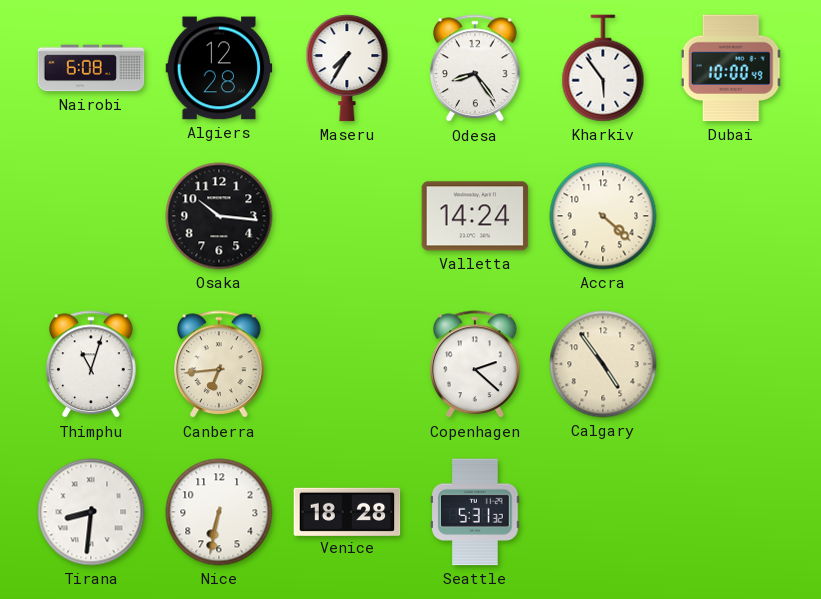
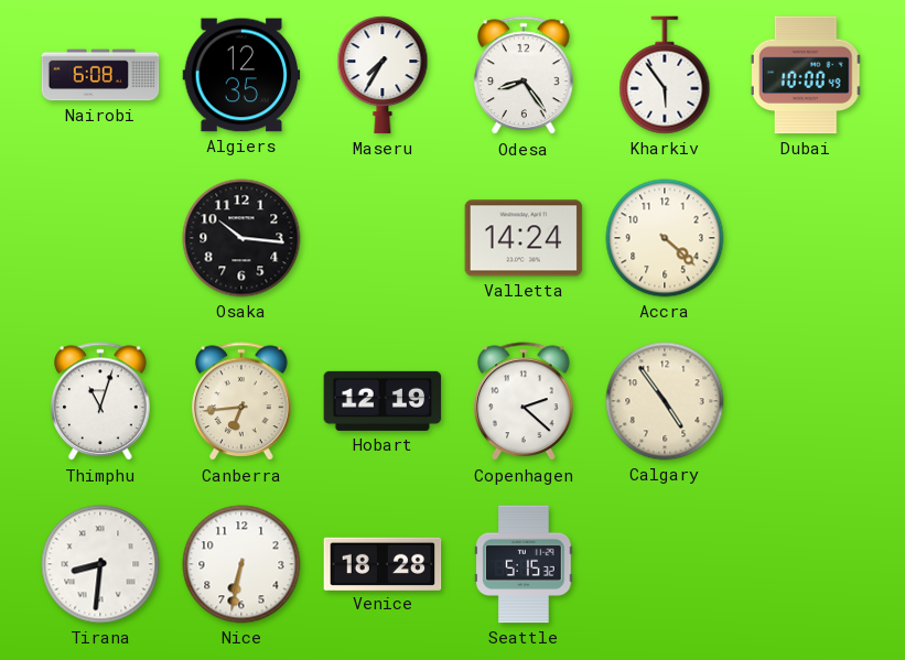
Algiers: 12:28 -> 12:35 (241, 75)
Hobart: none -> 12:19 (383, 401)
Seattle: 5:31 -> 5:15 (524, 564)
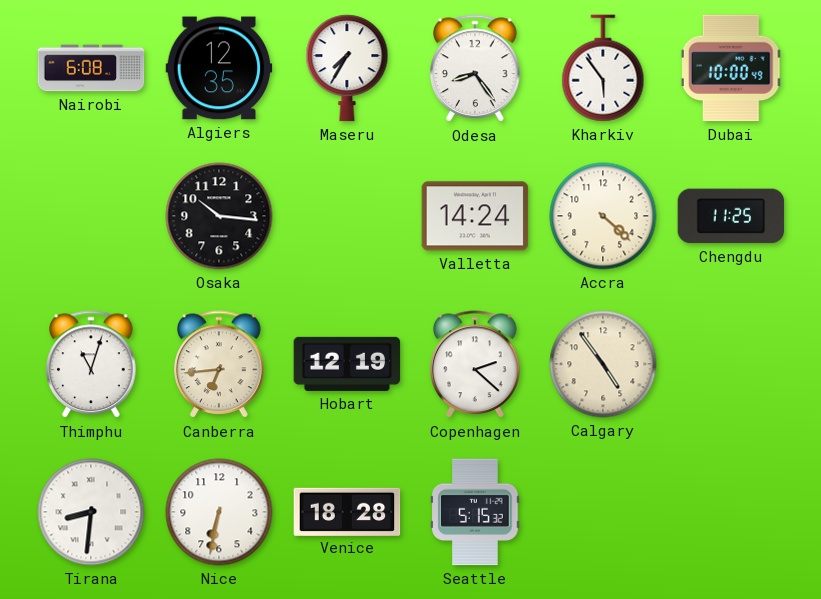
Chengdu: none -> 11:25 (731, 216)
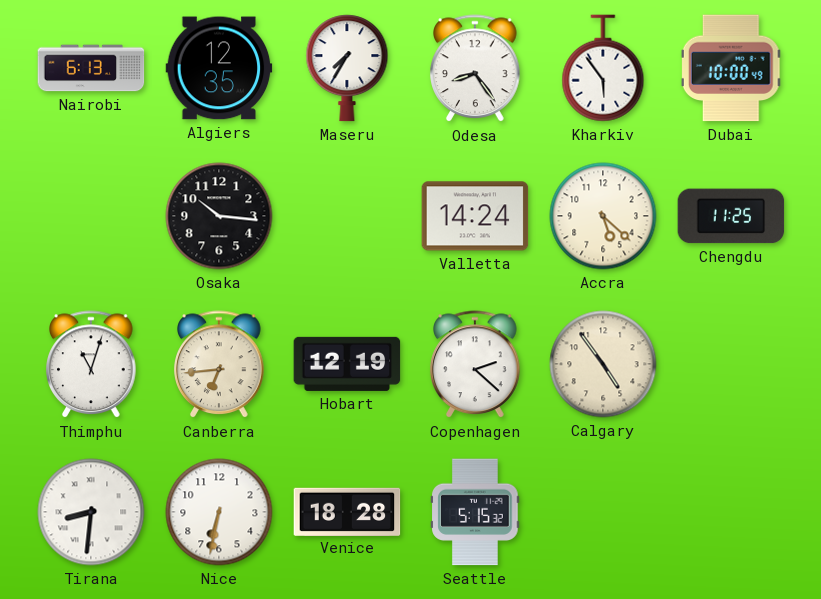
Nairobi: 6:08 -> 6:13 (91, 68)
Accra: 4:22 -> 5:22 (603, 216)
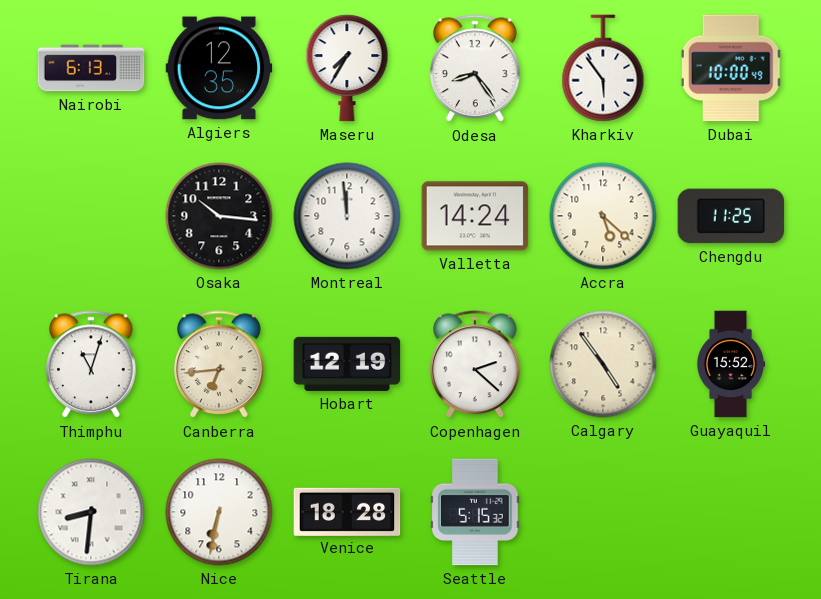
Montreal: none -> 11:59 (347, 216)
Guayaquil: none -> 15:52 (731, 364)
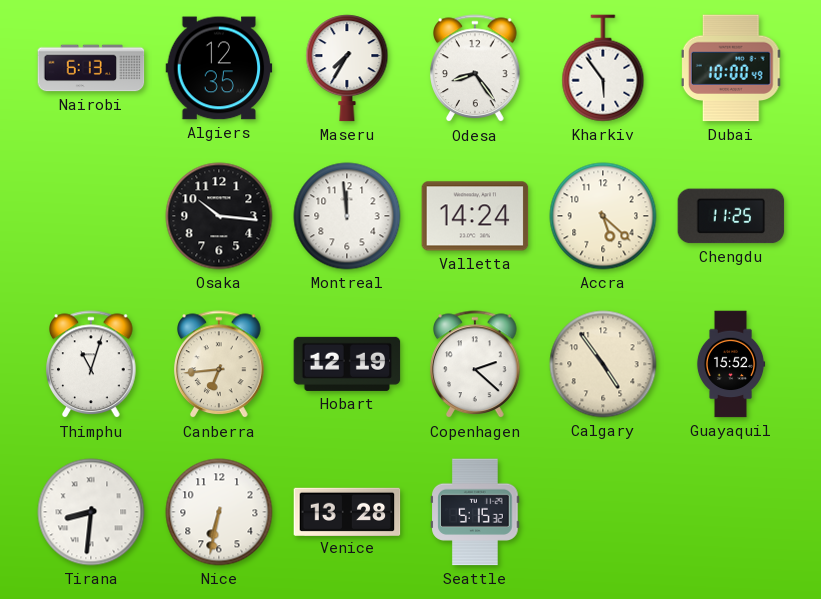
Venice: 18:28 -> 13:28 (347, 511)
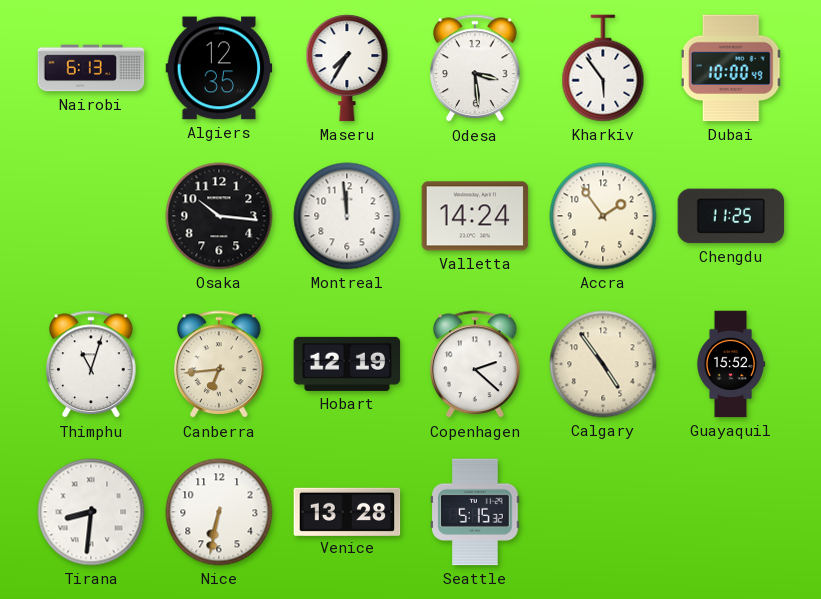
Odesa: 8:24 -> 3:29 (475, 69)
Accra: 5:22 -> 1:54 (603, 216)
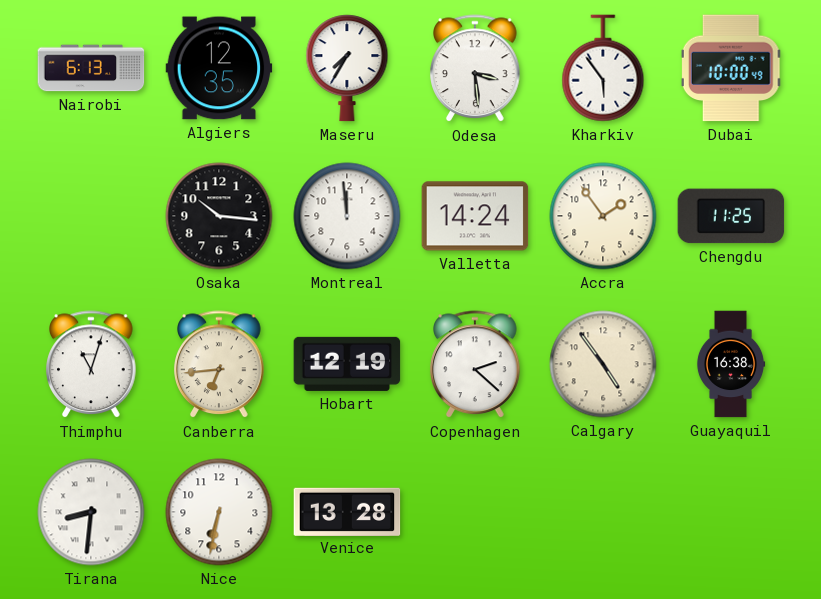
Guayaquil: 15:52 -> 16:38 (731, 364)
Seattle: 5:15 -> none (475, 512)
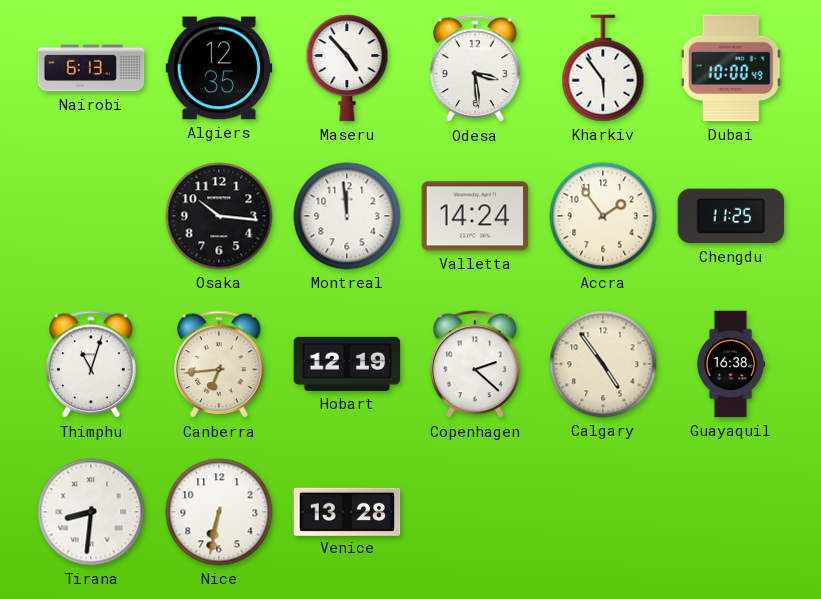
Maseru: 7:35 -> 4:53 (347, 68)
